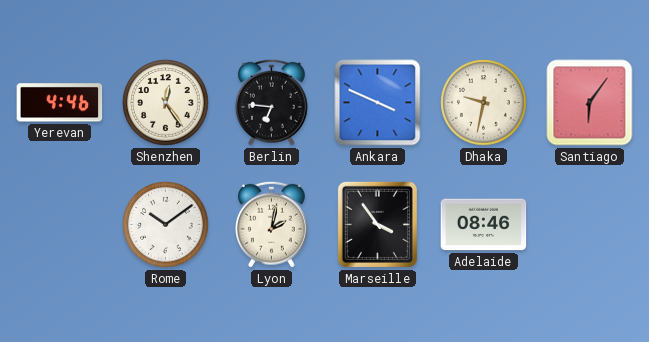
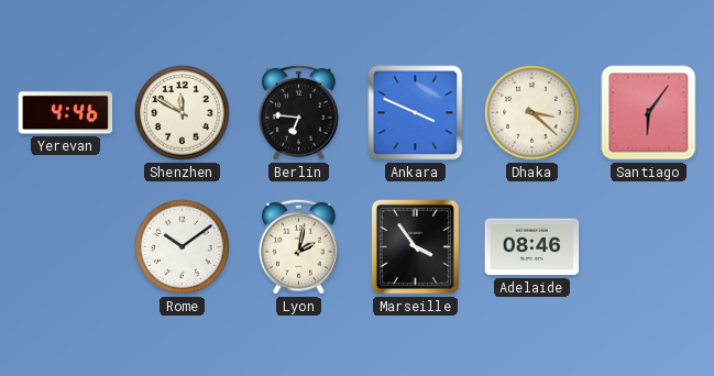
Shenzhen: 12:24 -> 11:50 (183, 113)
Dhaka: 9:32 -> 3:22 (532, 113)
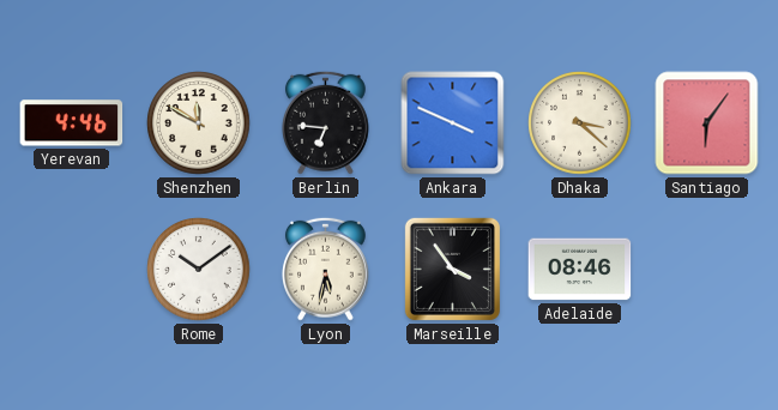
Lyon: 2:02 -> 5:32 (325, 269)
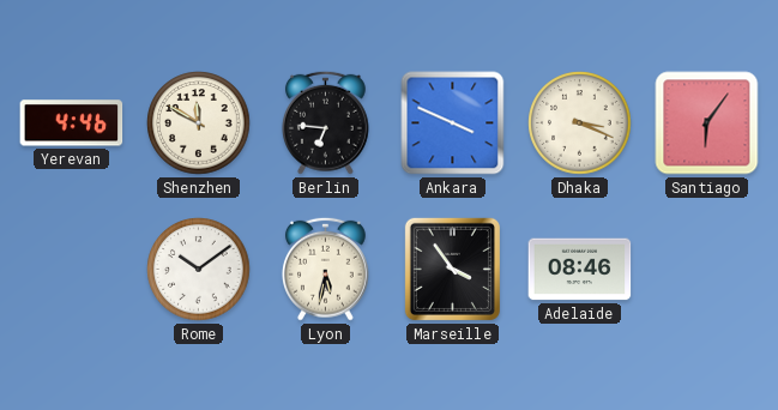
Dhaka: 3:22 -> 3:19 (580, 123)
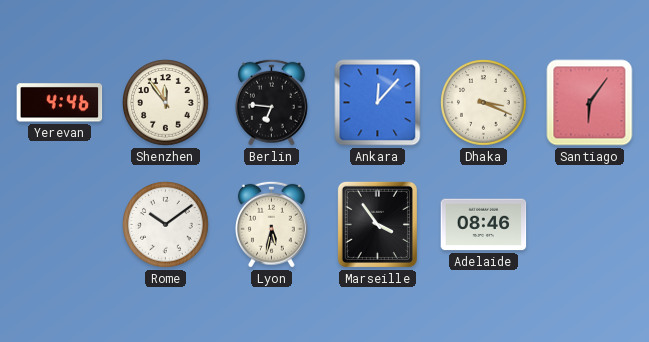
Shenzhen: 11:50 -> 11:54 (166, 103)
Ankara: 3:49 -> 12:07 (378, 103)
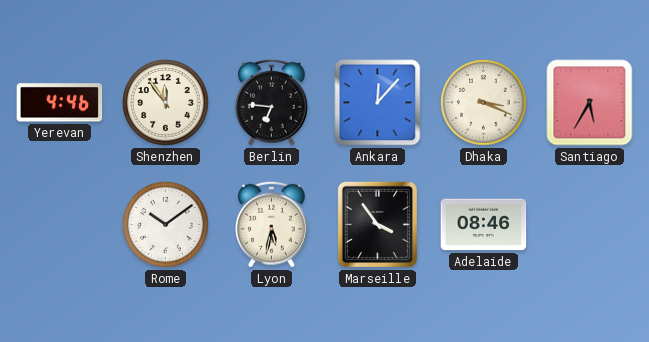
Santiago: 6:06 -> 5:35 (590, 103)
